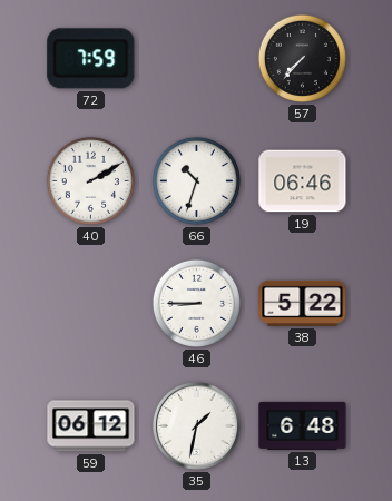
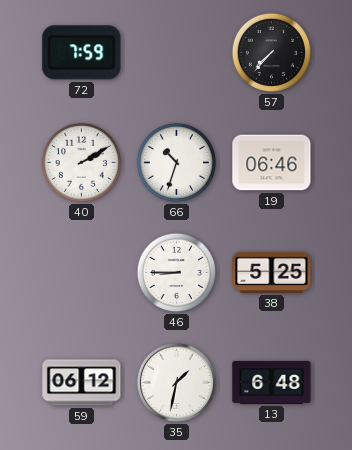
38: 5:22 -> 5:25 (272, 272)
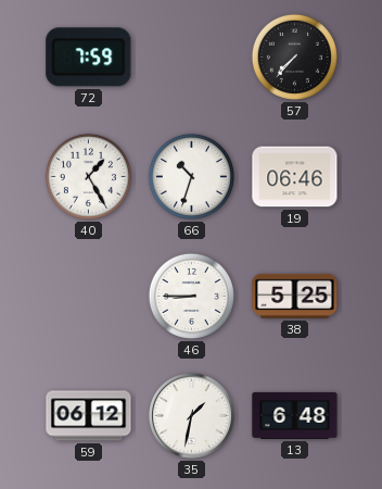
40: 2:10 -> 1:25 (88, 176)
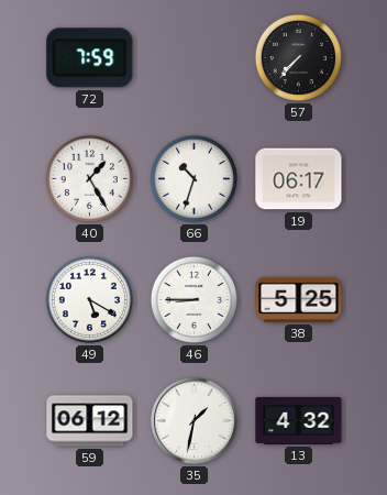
19: 06:46 -> 06:17 (299, 179)
49: none -> 5:20 (89, 299)
13: 6:48 -> 4:32 (299, 420)
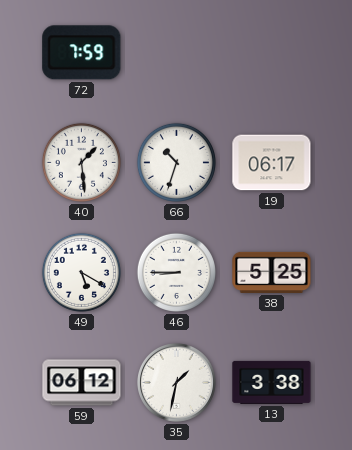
57: 7:37 -> none (298, 57)
40: 1:25 -> 1:29 (81, 162)
13: 4:32 -> 3:38 (272, 382)
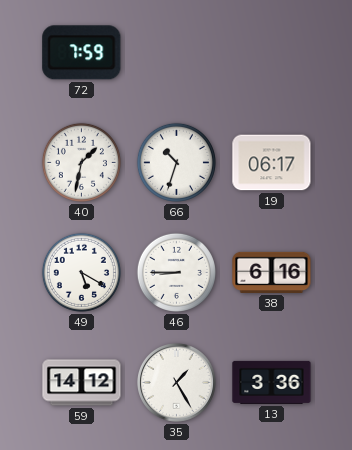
40: 1:29 -> 1:32 (81, 162)
38: 5:25 -> 6:16 (272, 272)
59: 06:12 -> 14:12 (82, 383)
35: 1:32 -> 1:25 (177, 383)
13: 3:38 -> 3:36 (272, 382)
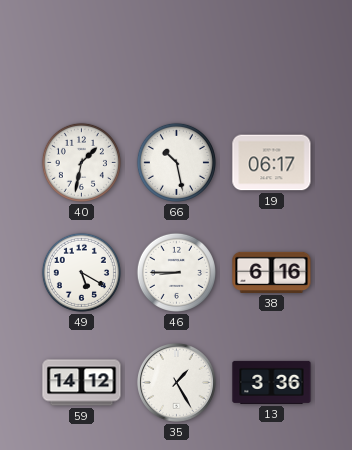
72: 7:59 -> none (82, 53)
66: 10:33 -> 10:28 (176, 162)
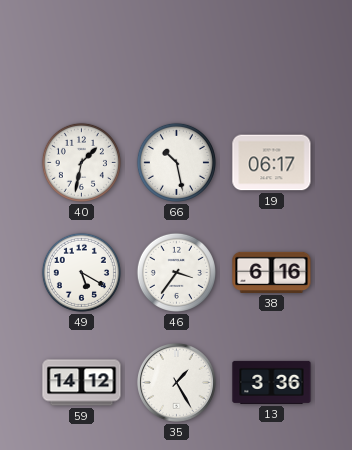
46: 8:45 -> 3:36 (176, 272)
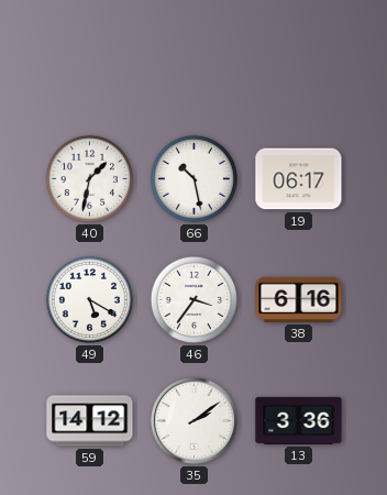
35: 1:25 -> 2:09 (195, 421)
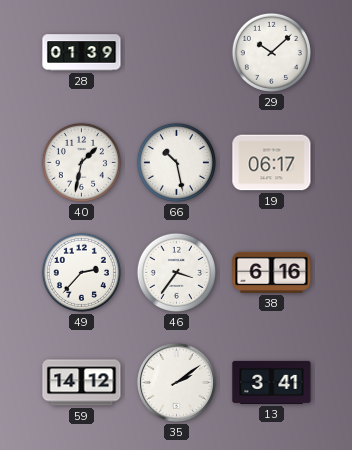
28: none -> 01:39 (82, 53)
29: none -> 10:08 (271, 52)
49: 5:20 -> 2:37 (81, 272)
13: 3:36 -> 3:41 (272, 382)
